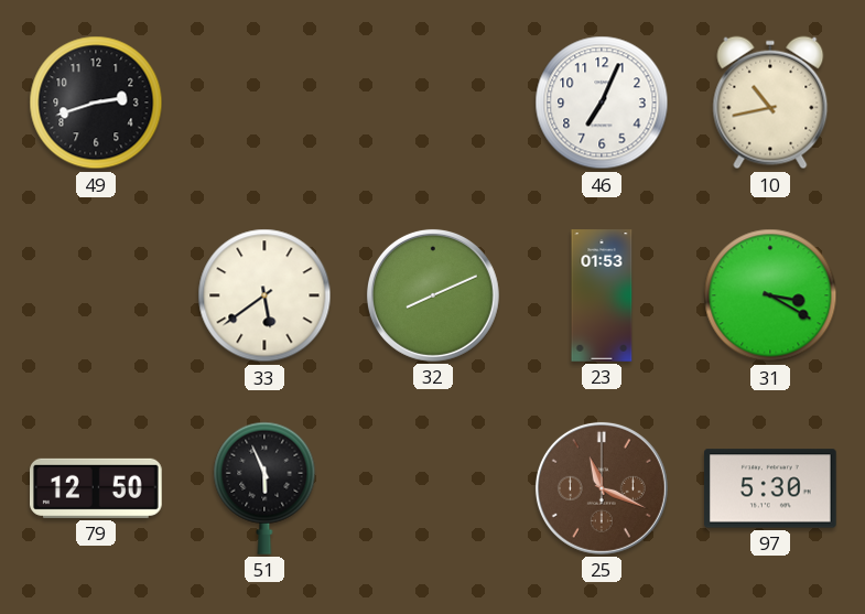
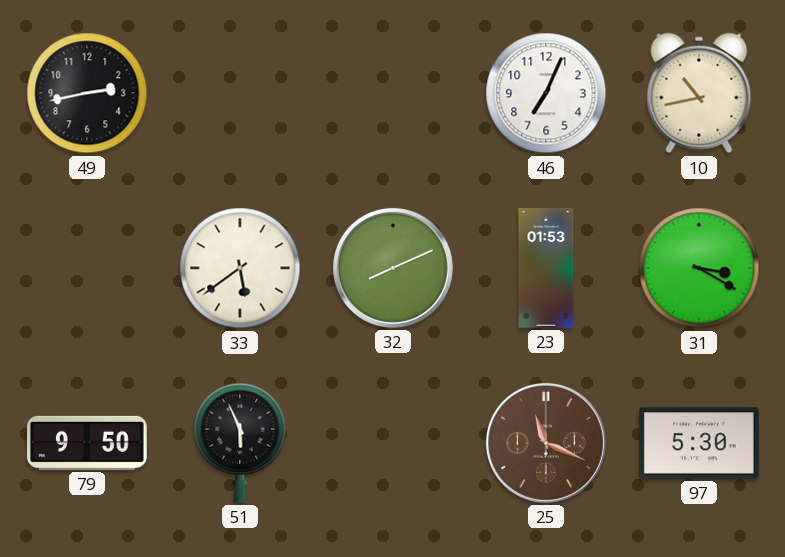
49: 2:42 -> 2:43 (87, 93)
79: 12:50 -> 9:50 (88, 443)
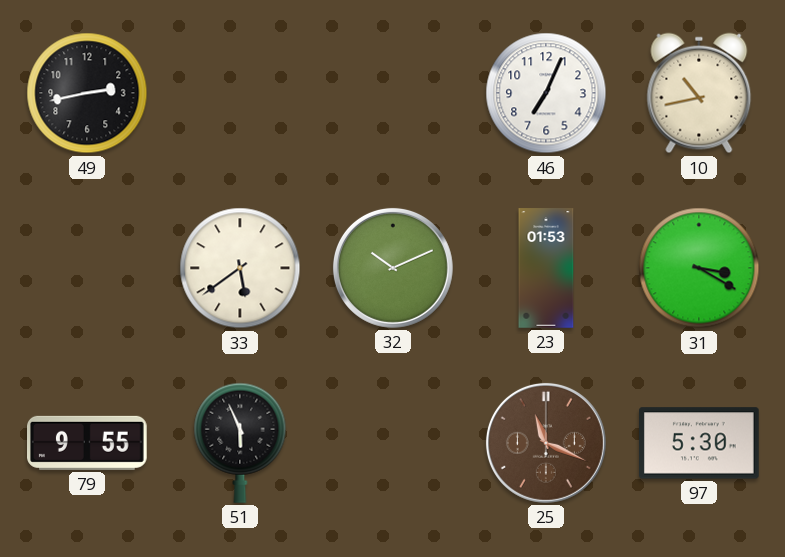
32: 8:11 -> 10:11 (393, 268)
79: 9:50 -> 9:55 (88, 443)
